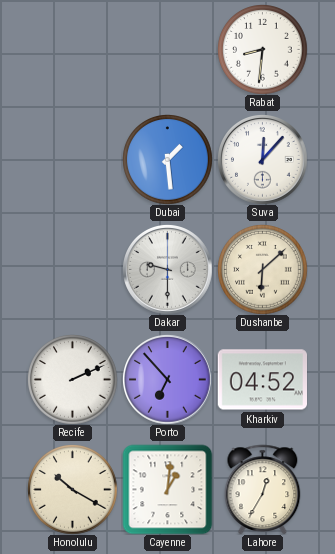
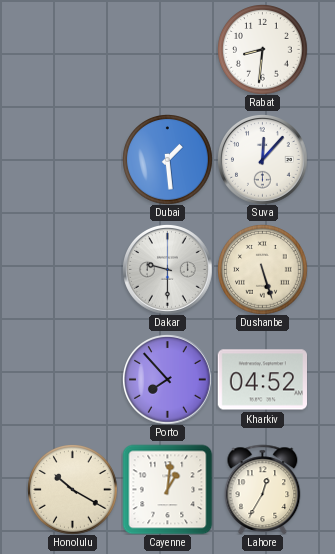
Dushanbe: 6:08 -> 5:27 (262, 269)
Recife: 2:11 -> none (72, 379)
Porto: 6:53 -> 7:53 (168, 380)
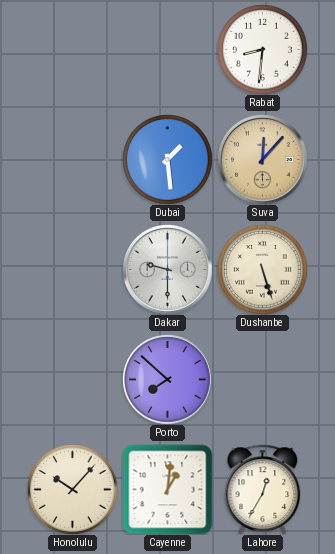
Suva dial: white -> champagne (263, 160)
Porto: 7:53 -> 7:52 (168, 380)
Kharkiv: 04:52 -> none (262, 380)
Honolulu: 10:20 -> 10:07 (72, 489)
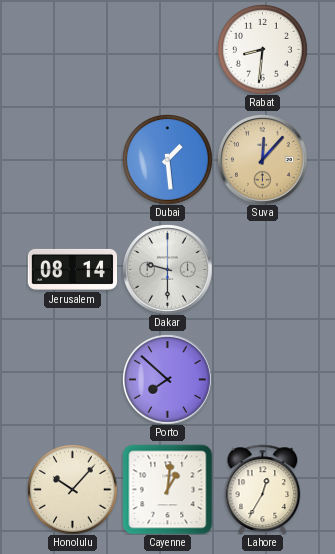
Jerusalem: none -> 08:14 (72, 269)
Dushanbe: 5:27 -> none (262, 269)
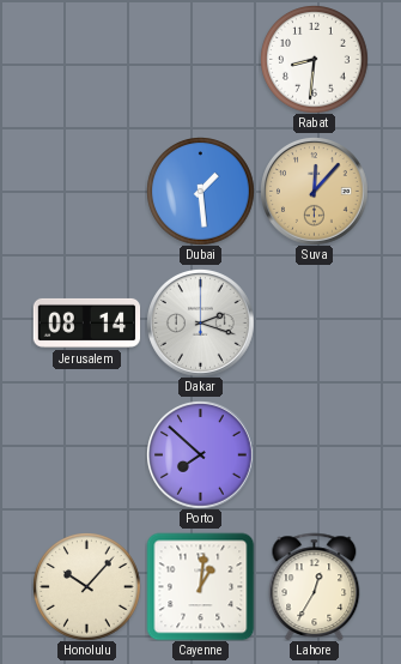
Dakar: 9:30 -> 2:18 (201, 324)
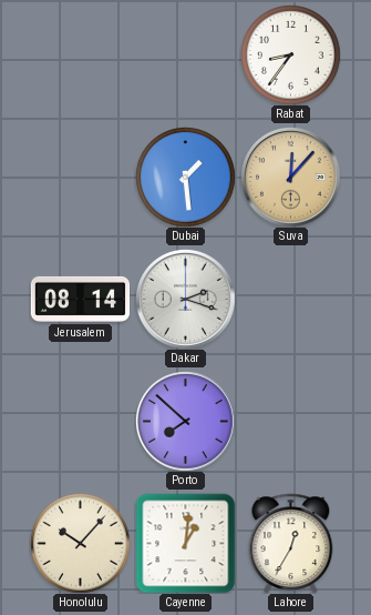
Rabat: 8:31 -> 8:36 (290, 54)
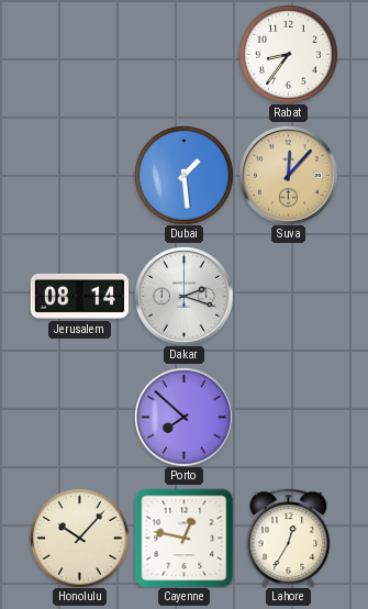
Cayenne: 1:01 -> 12:47 (183, 538)
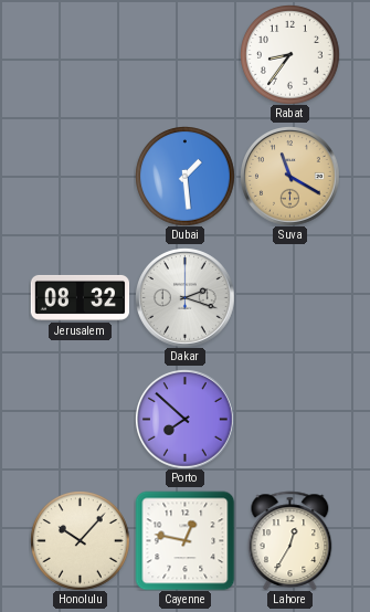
Suva: 12:07 -> 11:20 (290, 177)
Jerusalem: 08:14 -> 08:32 (80, 297)
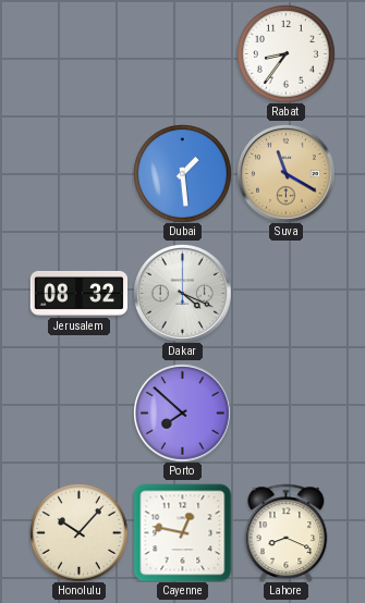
Dakar: 2:18 -> 4:19 (183, 294)
Lahore: 12:35 -> 8:19 (287, 532)
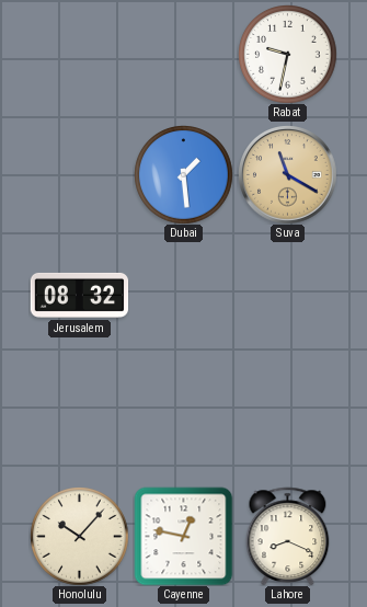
Rabat: 8:36 -> 9:32 (287, 54)
Dakar: 4:19 -> none (183, 294)
Porto: 7:52 -> none (183, 414)
